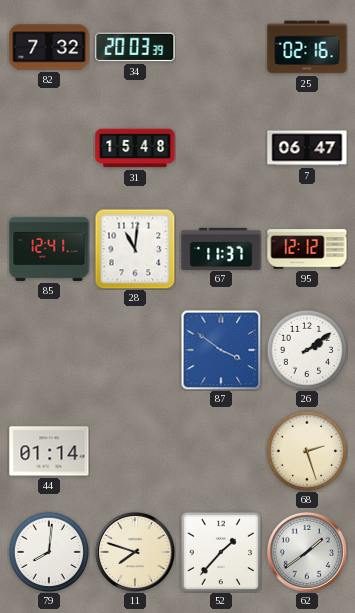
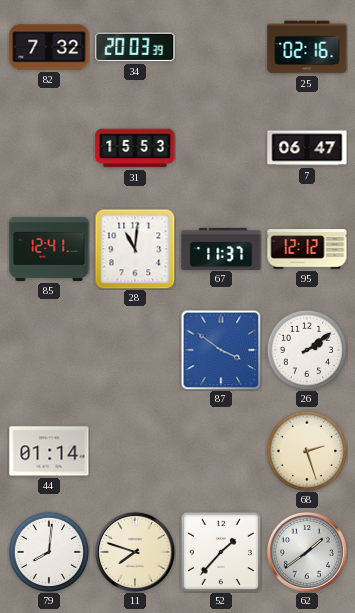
31: 15:48 -> 15:53 (135, 148)
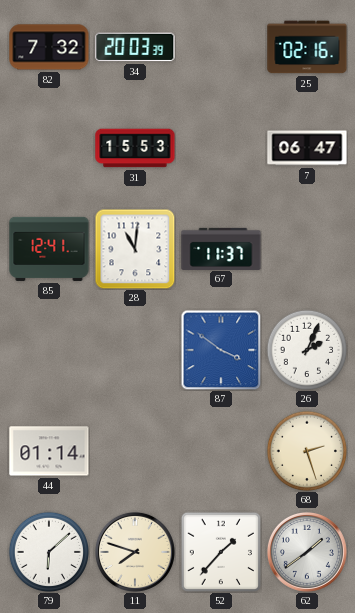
95: 12:12 -> none (307, 249)
26: 2:09 -> 2:04 (306, 349)
79: 8:01 -> 6:08 (48, 551)
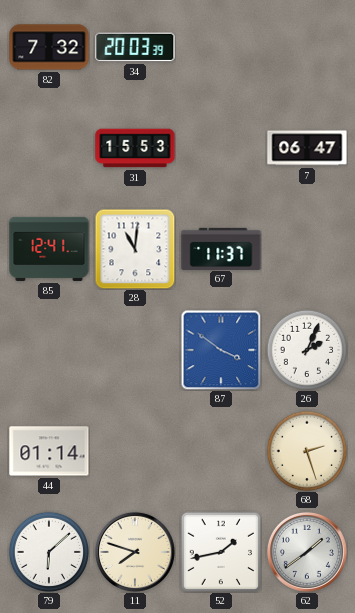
25: 02:16 -> none (307, 47)
52: 1:37 -> 1:43 (220, 551)
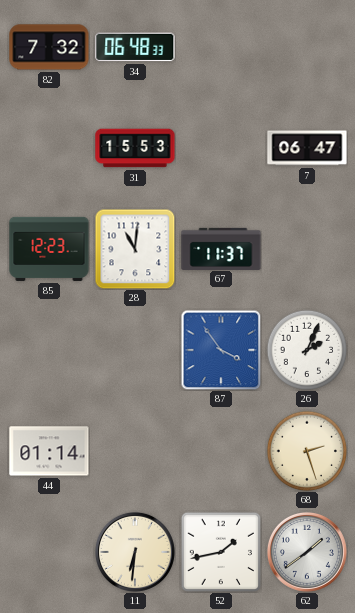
34: 20:03 -> 06:48 (135, 47)
85: 12:41 -> 12:23 (49, 249)
87: 3:51 -> 3:54 (221, 350)
79: 6:08 -> none (48, 551)
11: 7:48 -> 6:31 (135, 552)
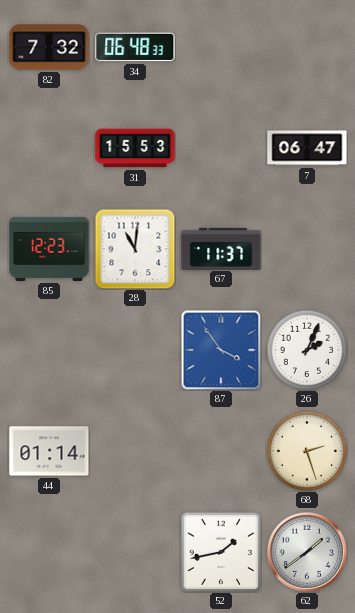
11: 6:31 -> none (135, 552)
